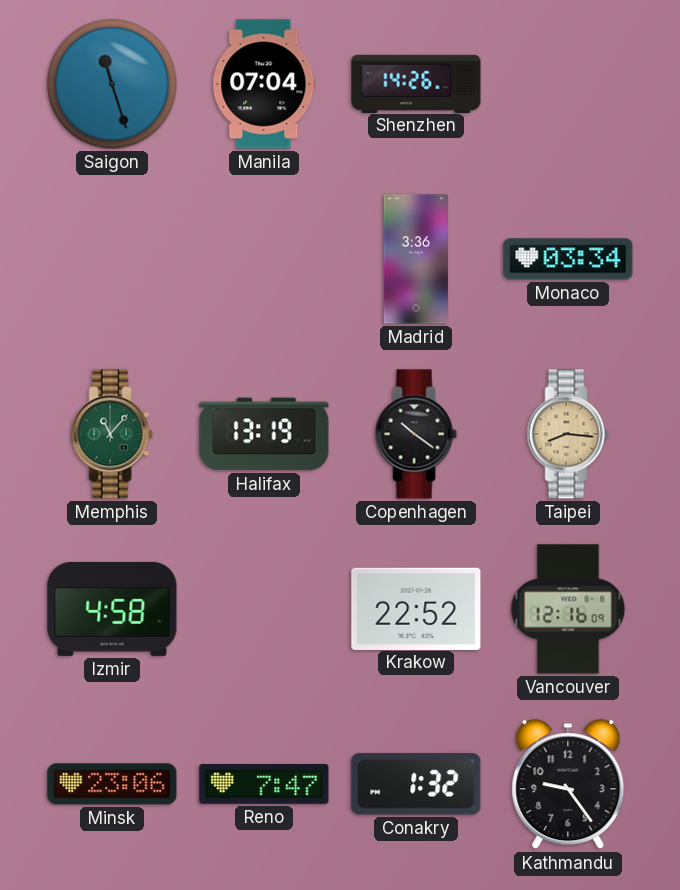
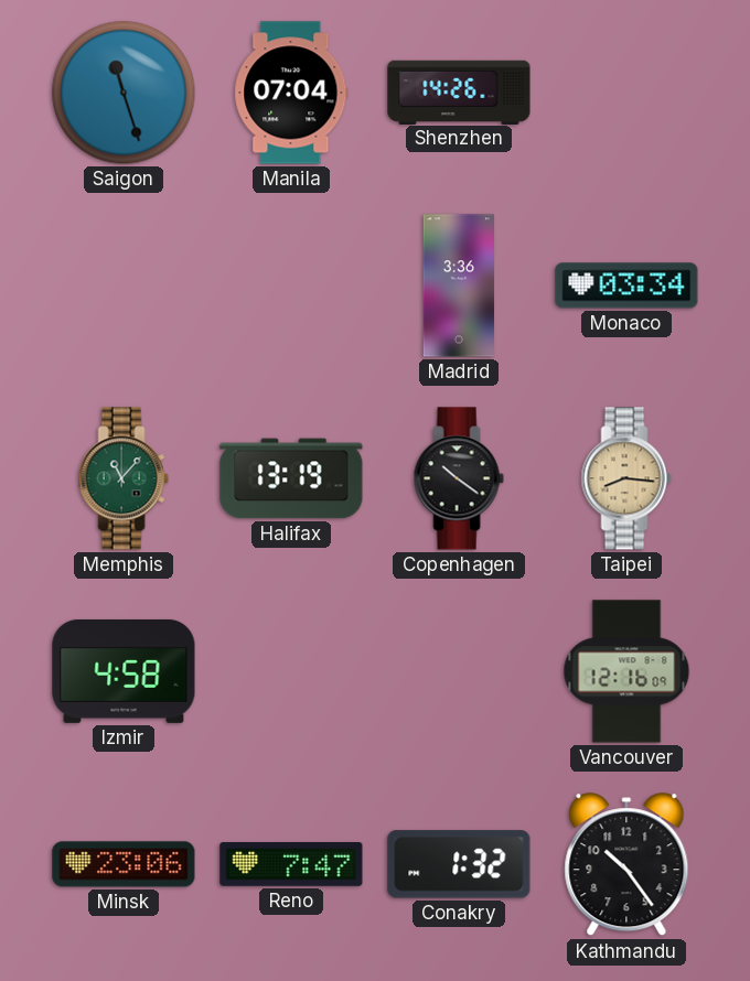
Krakow: 22:52 -> none (416, 608)
Kathmandu: 9:24 -> 10:24 (626, 865)
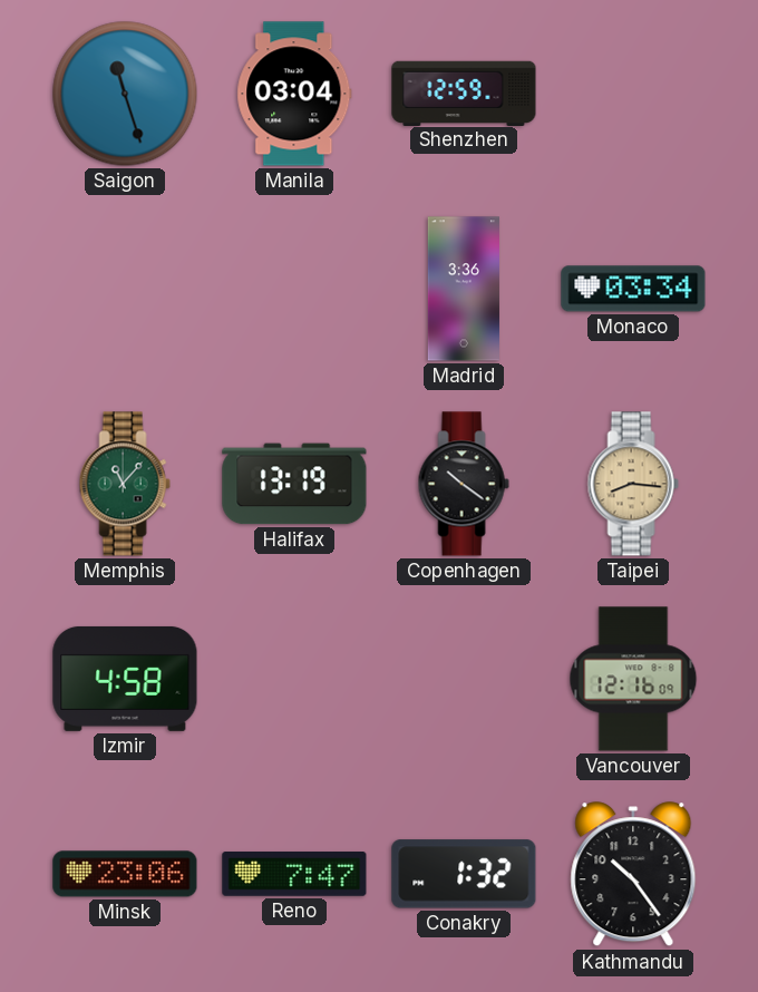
Manila: 07:04 -> 03:04 (294, 94)
Shenzhen: 14:26 -> 12:59 (464, 93)
